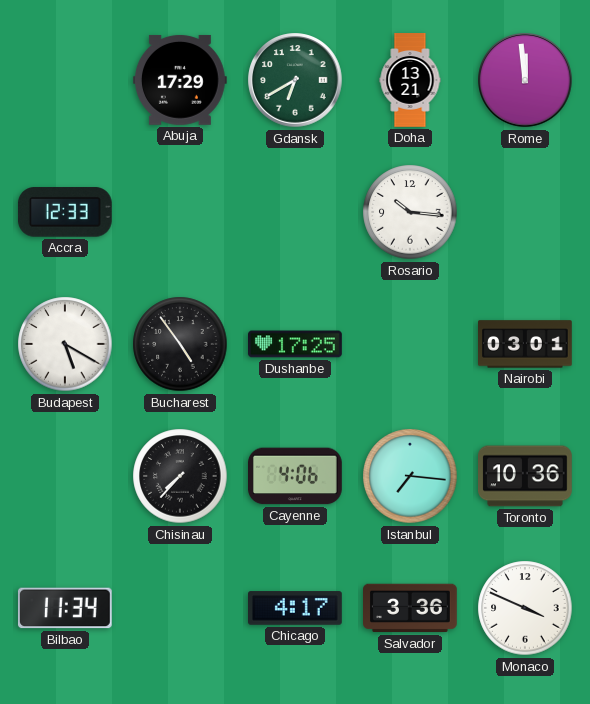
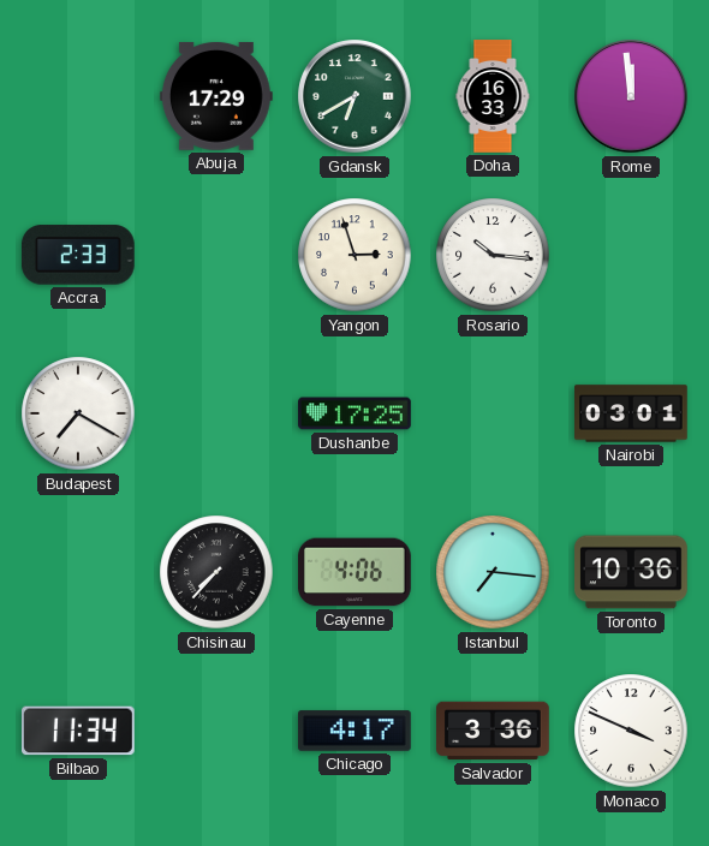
Doha: 13:21 -> 16:33 (493, 96)
Accra: 12:33 -> 2:33 (78, 255)
Yangon: none -> 2:57 (354, 255)
Budapest: 5:20 -> 7:20 (78, 413)
Bucharest: 4:54 -> none (180, 344)
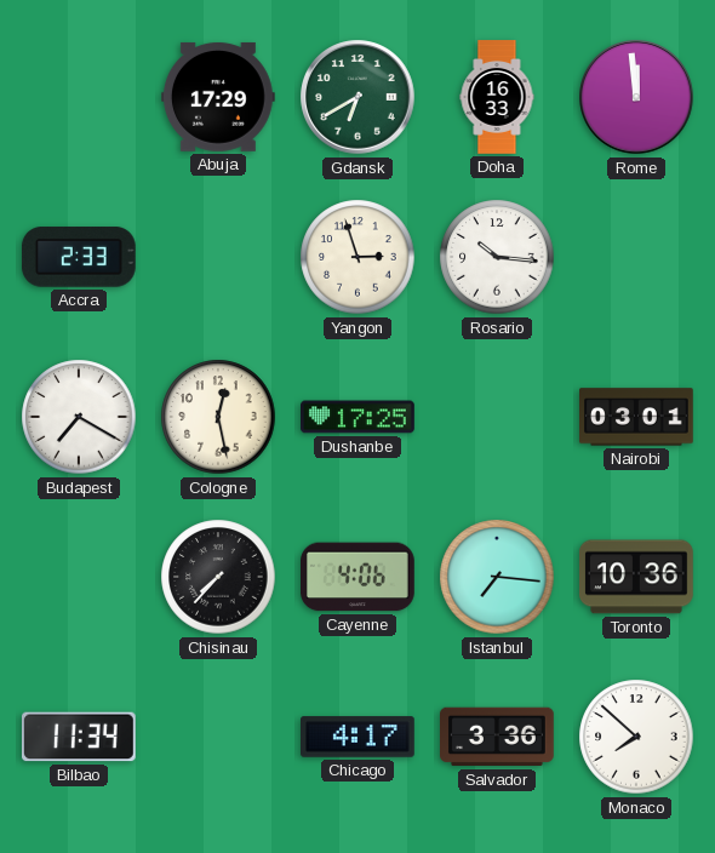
Cologne: none -> 12:28 (218, 417)
Monaco: 3:49 -> 7:52 (636, 737)
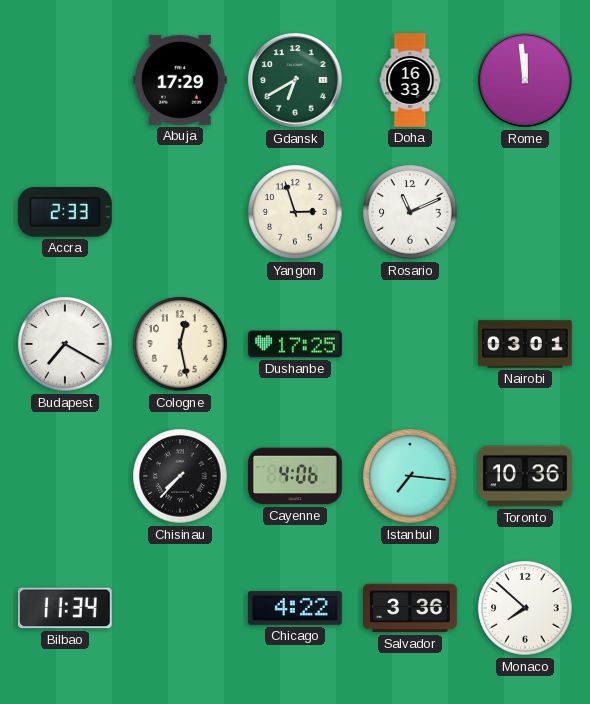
Rosario: 10:16 -> 11:11 (410, 212)
Chicago: 4:17 -> 4:22 (296, 608)
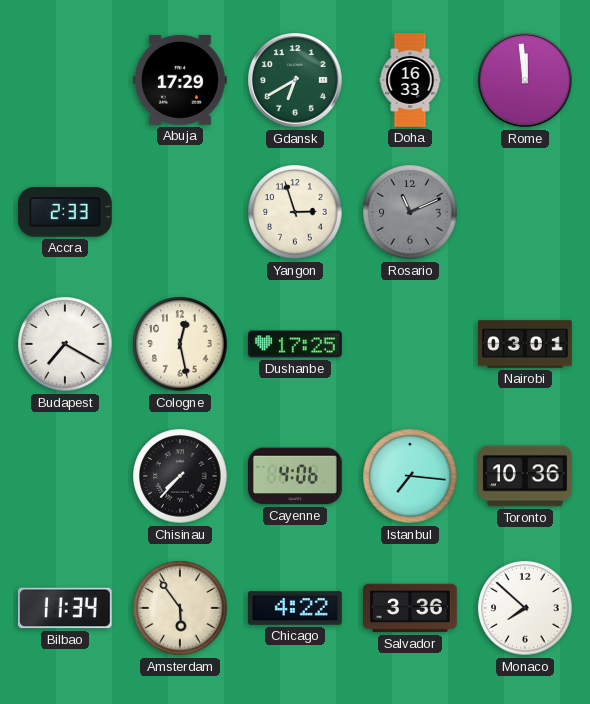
Rosario dial: white -> grey (410, 212)
Amsterdam: none -> 5:54 (180, 608)
